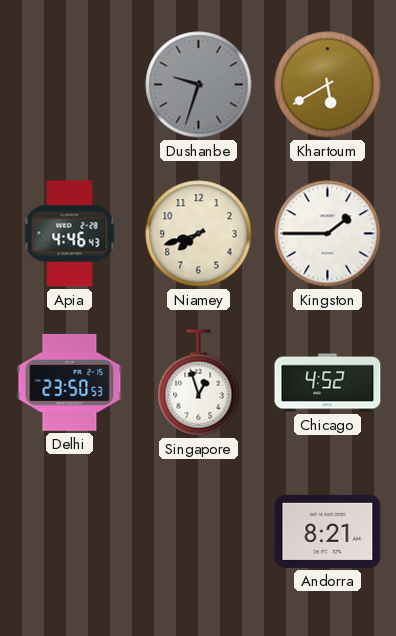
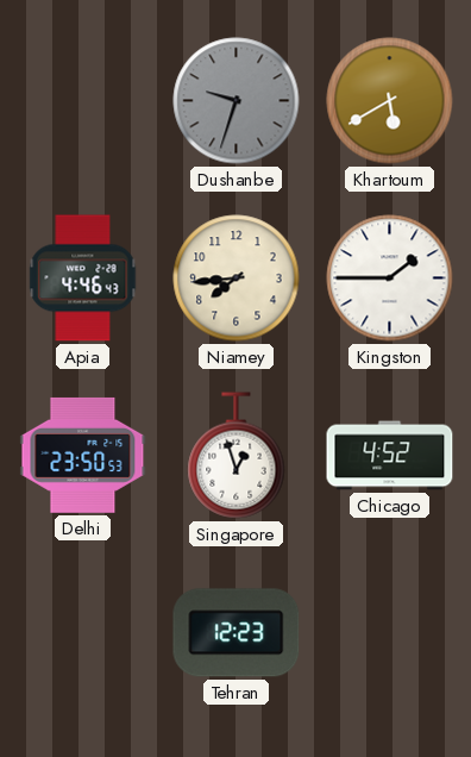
Niamey: 7:42 -> 7:44 (237, 279)
Tehran: none -> 12:23 (237, 633)
Andorra: 8:21 -> none (328, 531)
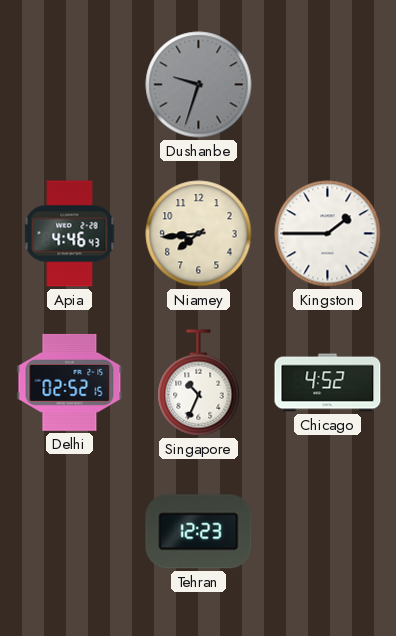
Khartoum: 5:40 -> none (390, 101)
Delhi: 23:50 -> 02:52 (70, 382)
Singapore: 12:57 -> 10:34 (199, 383)
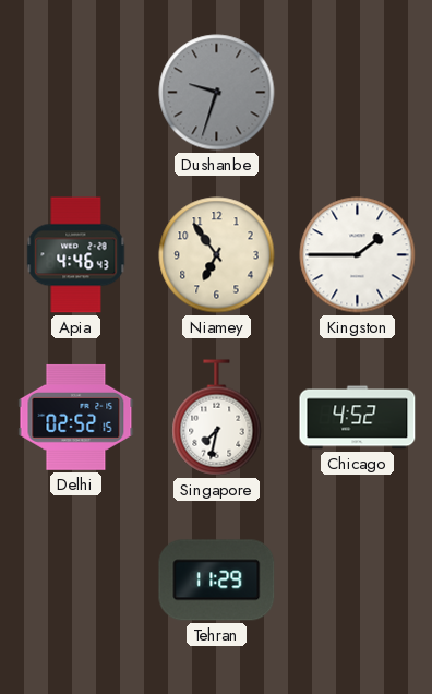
Niamey: 7:44 -> 6:54 (217, 255)
Singapore: 10:34 -> 7:32 (217, 418)
Tehran: 12:23 -> 11:29 (217, 581)
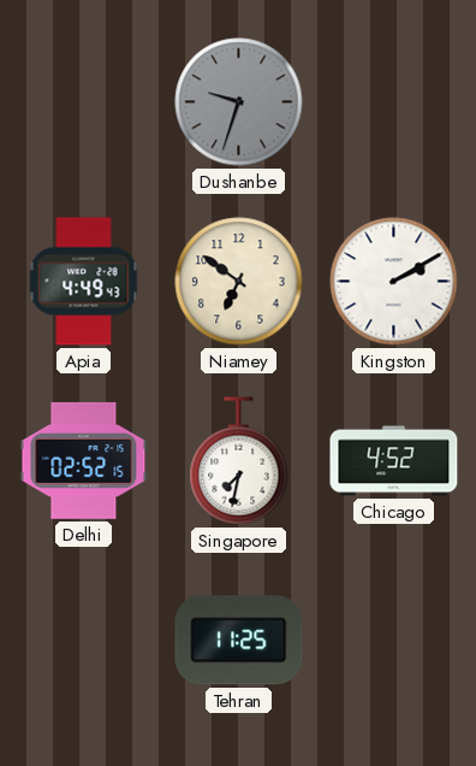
Apia: 4:46 -> 4:49 (84, 282)
Niamey: 6:54 -> 6:51 (239, 282)
Kingston: 1:45 -> 2:10 (394, 282)
Tehran: 11:29 -> 11:25 (239, 641)
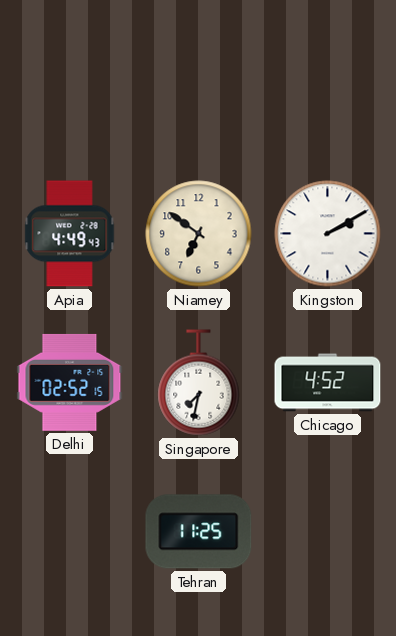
Dushanbe: 9:33 -> none (239, 102)
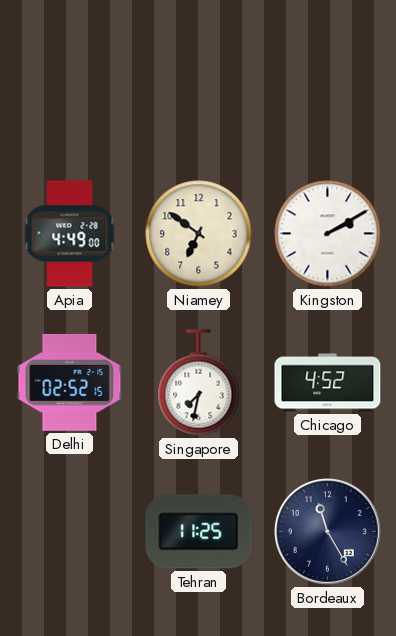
Apia: 4:49:43 -> 4:49:00 (70, 234)
Bordeaux: none -> 11:25 (328, 532)
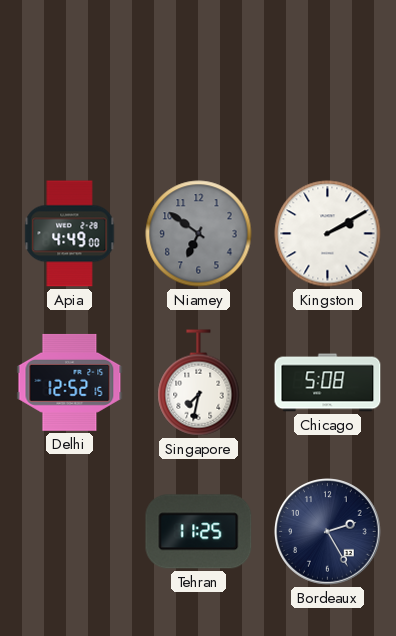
Niamey dial: cream -> grey (199, 234)
Delhi: 02:52 -> 12:52 (70, 382)
Chicago: 4:52 -> 5:08 (328, 383)
Bordeaux: 11:25 -> 2:25 (328, 532)
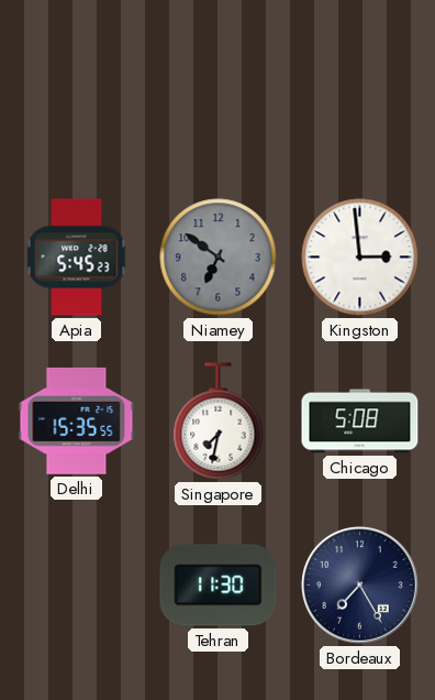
Apia: 4:49 -> 5:45 (77, 258)
Kingston: 2:10 -> 2:59 (360, 258)
Delhi: 12:52 -> 15:35 (77, 420)
Tehran: 11:25 -> 11:30 (219, 586)
Bordeaux: 2:25 -> 7:25 (360, 586)
